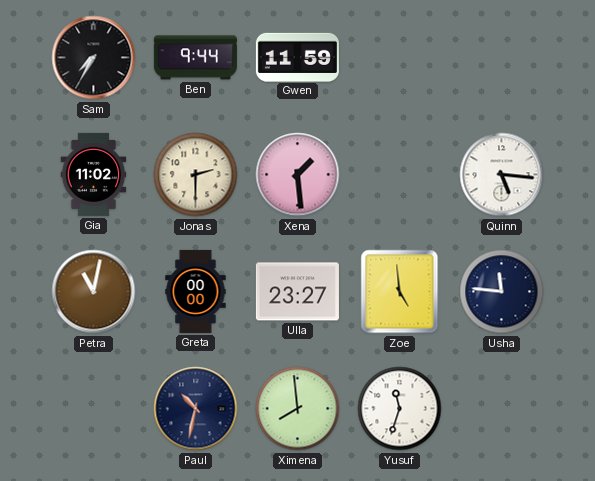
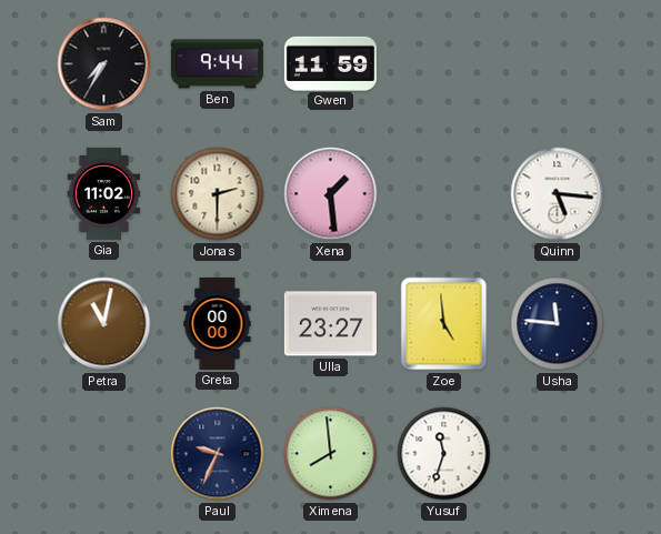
Paul: 10:32 -> 9:34 (218, 454)
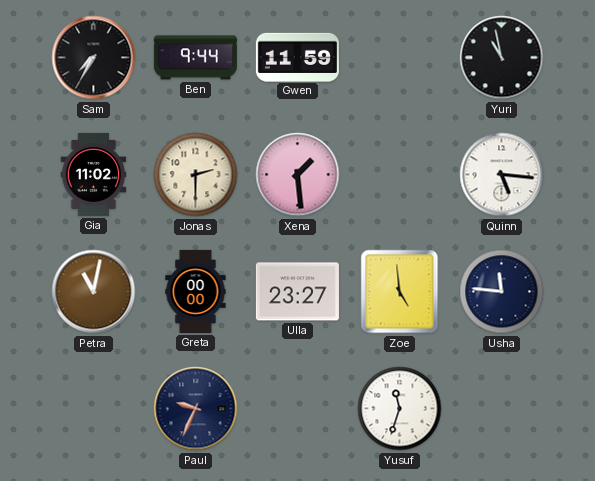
Yuri: none -> 10:58 (502, 58)
Ximena: 7:59 -> none (331, 454)
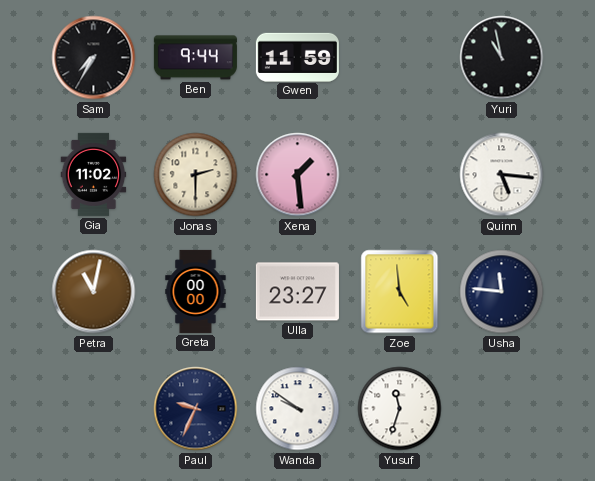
Wanda: none -> 9:51 (298, 409)
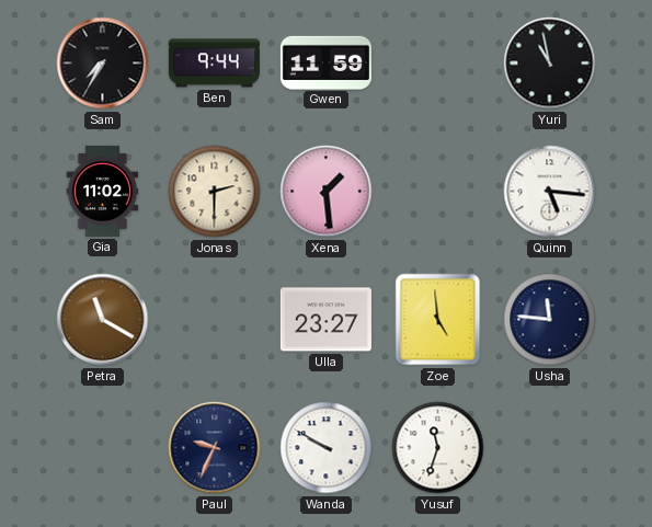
Petra: 11:02 -> 11:20 (103, 320)
Greta: 00:00 -> none (196, 291)
Wanda: 9:51 -> 9:50 (327, 448)
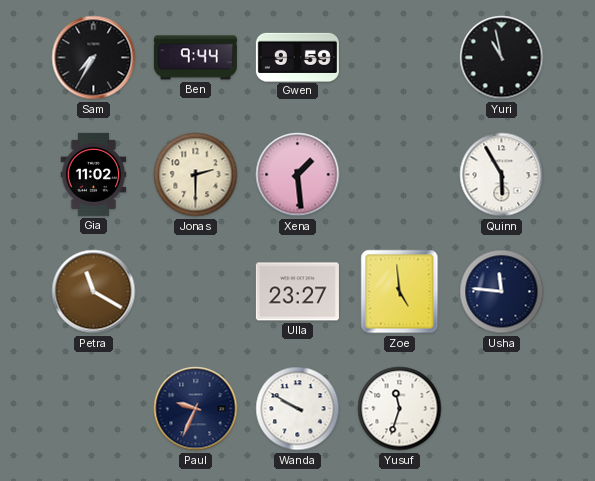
Gwen: 11:59 -> 9:59 (297, 57)
Quinn: 5:16 -> 5:55 (502, 175)
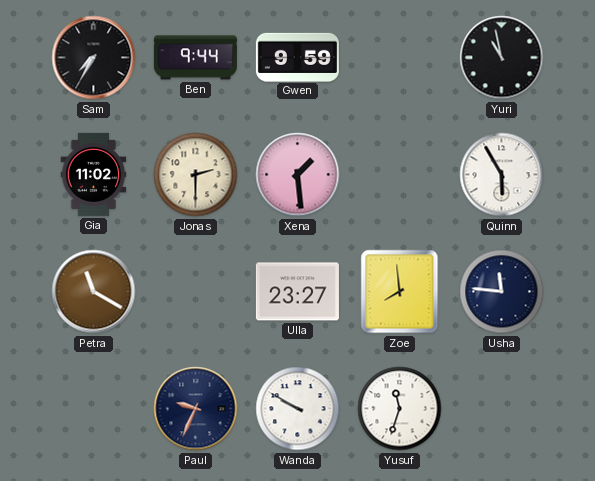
Zoe: 4:59 -> 7:59 (400, 292)
